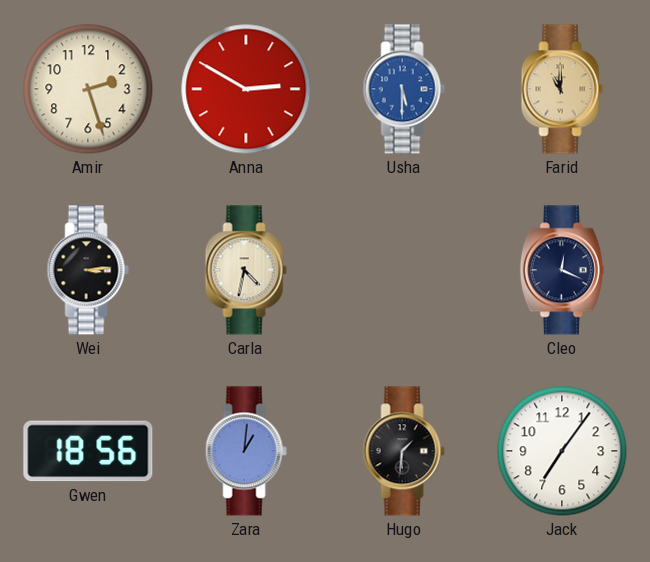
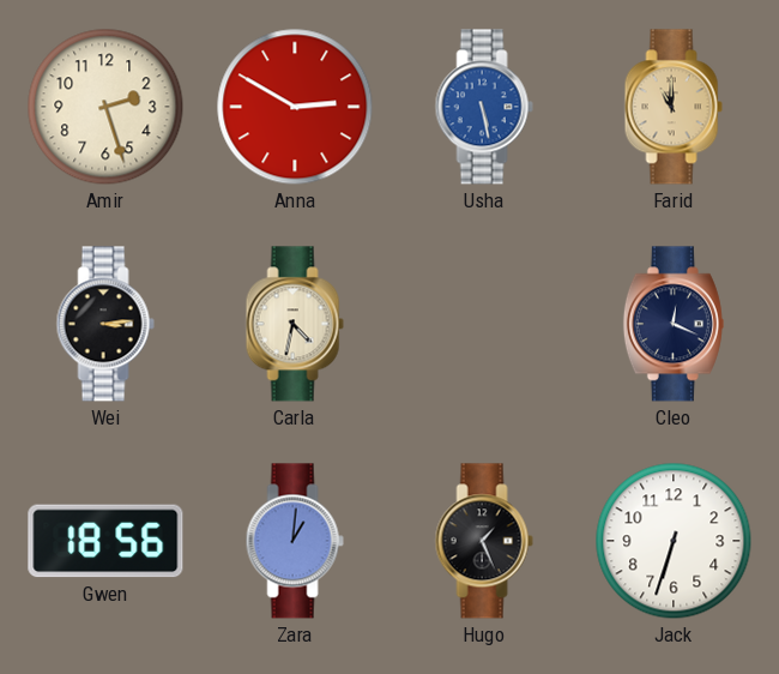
Usha: 5:30 -> 5:28 (484, 107)
Hugo: 1:31 -> 1:26 (484, 541)
Jack: 7:06 -> 6:33 (674, 541)
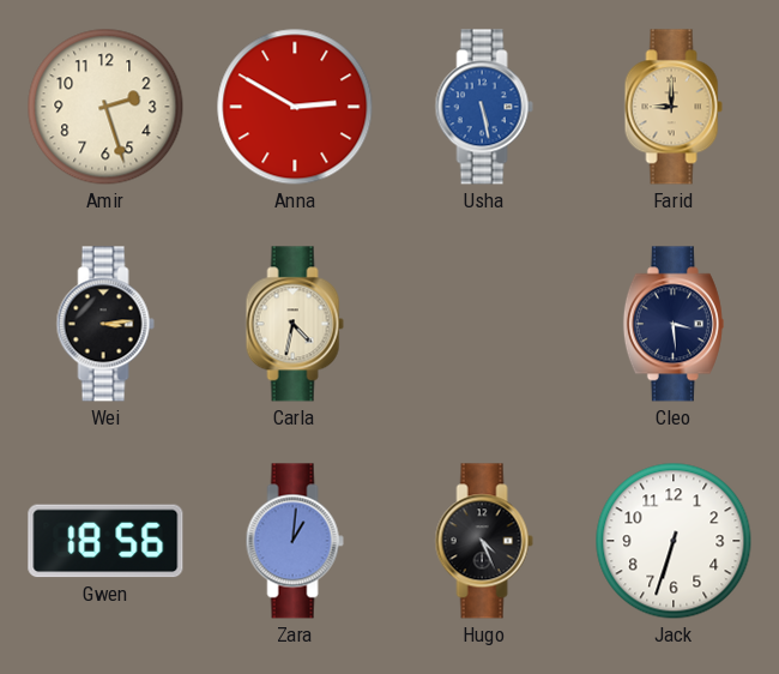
Farid: 11:00 -> 9:00 (674, 107)
Cleo: 12:19 -> 3:29 (674, 324)
Hugo: 1:26 -> 4:26 (484, 541)
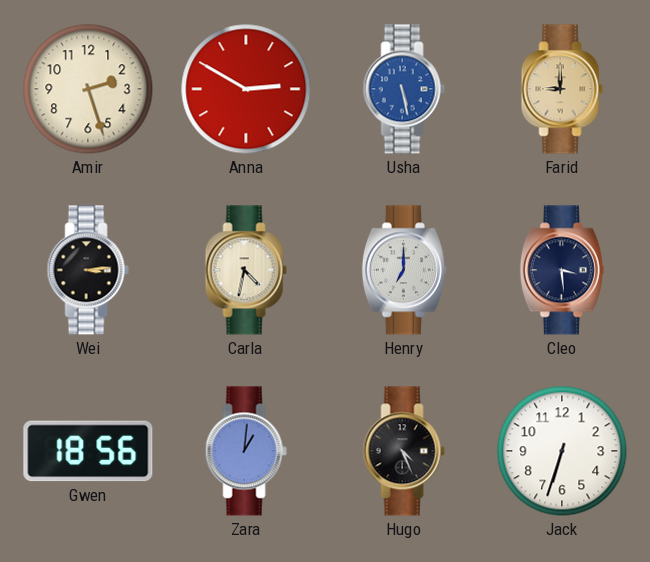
Henry: none -> 7:00 (404, 270)
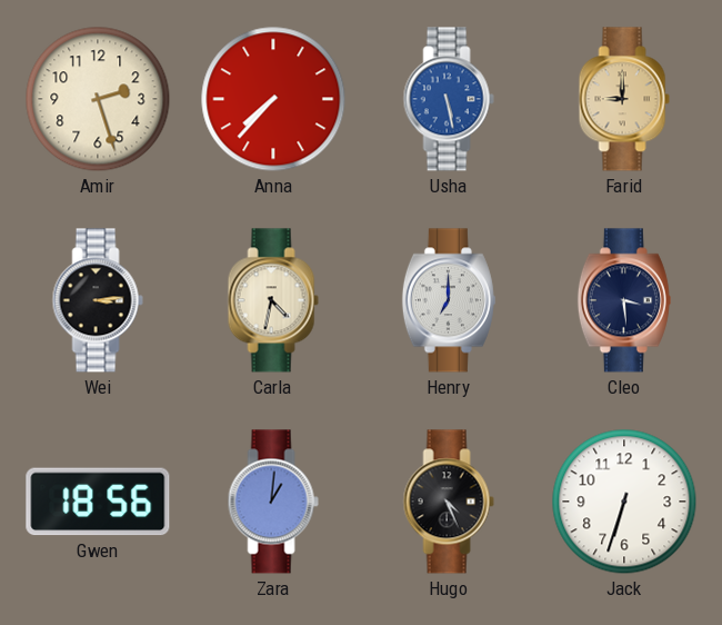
Anna: 2:50 -> 7:37 (273, 99)
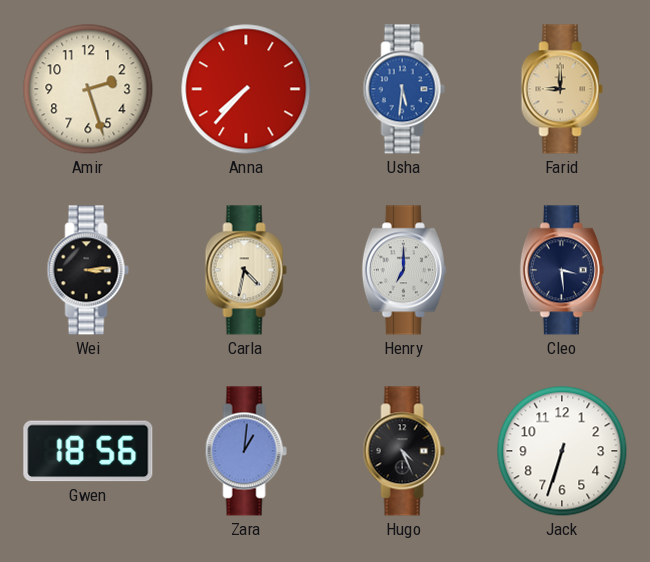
Usha: 5:28 -> 5:31 (404, 89)
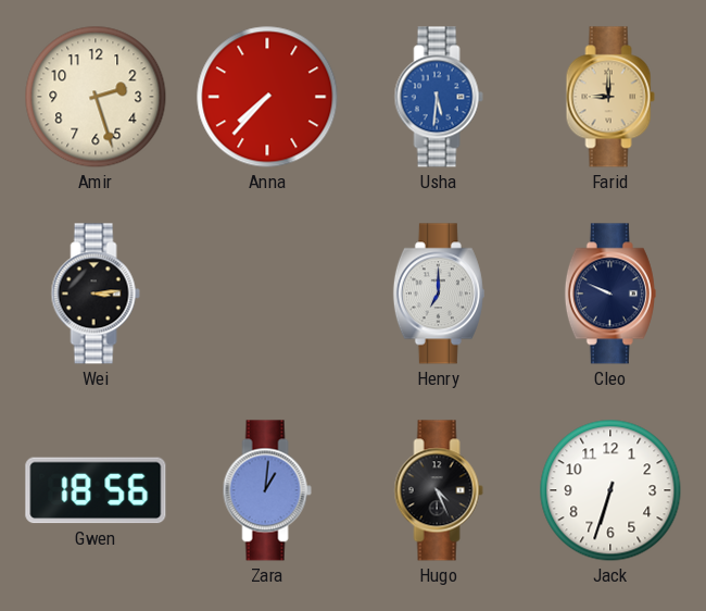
Carla: 4:32 -> none (246, 270)
Cleo: 3:29 -> 9:49 (610, 294)
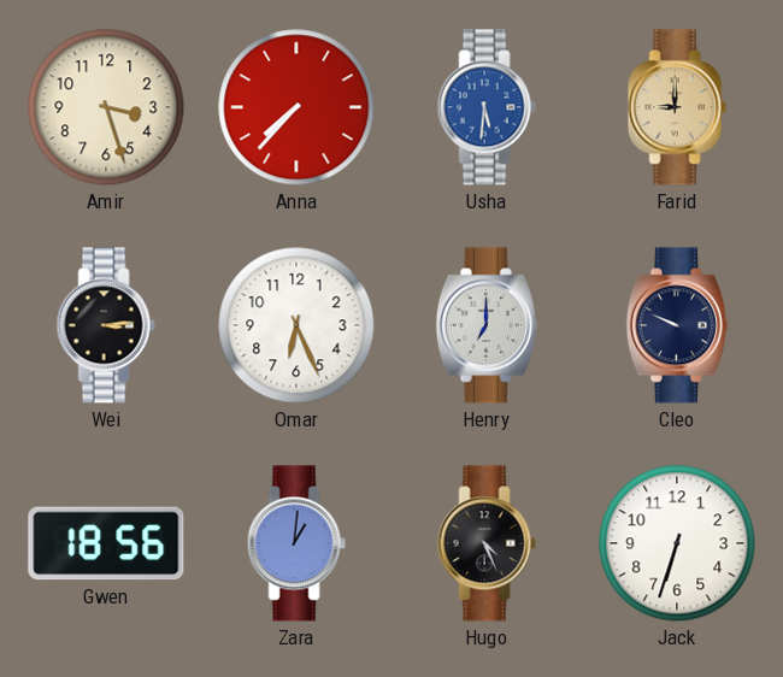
Amir: 2:27 -> 3:27 (106, 107)
Omar: none -> 6:26 (296, 325)
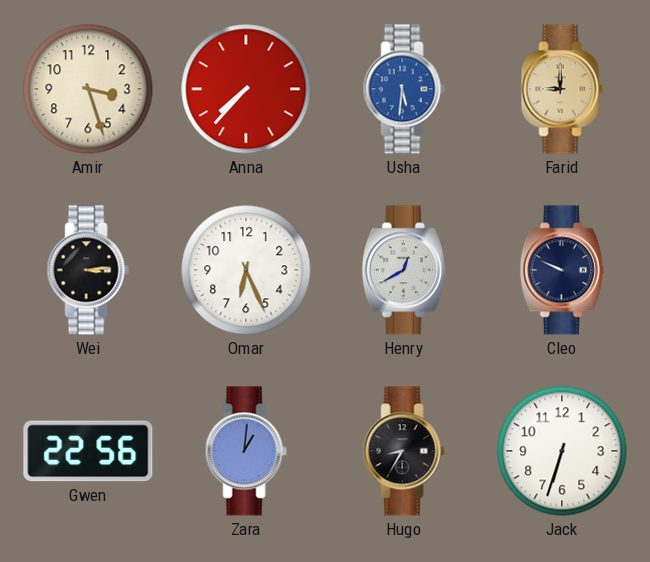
Henry: 7:00 -> 12:40 (404, 270)
Gwen: 18:56 -> 22:56 (88, 451)
Hugo: 4:26 -> 8:35 (404, 451)
